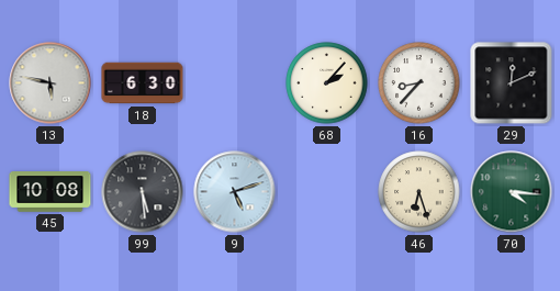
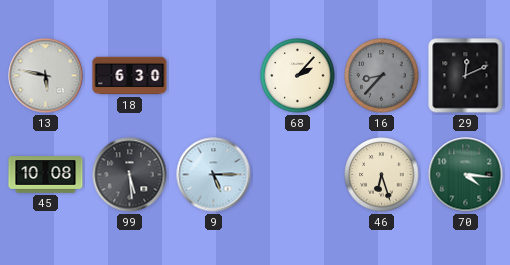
16 dial: white -> grey (382, 76)
9: 5:12 -> 5:15 (214, 175)
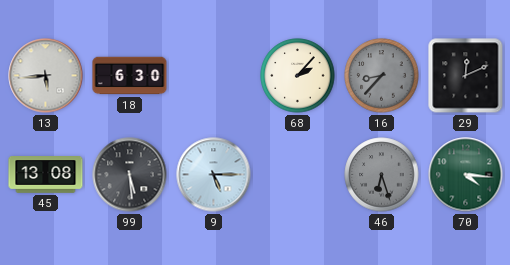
13: 5:47 -> 5:44 (46, 76)
45: 10:08 -> 13:08 (46, 175)
46 dial: cream -> grey (382, 175)
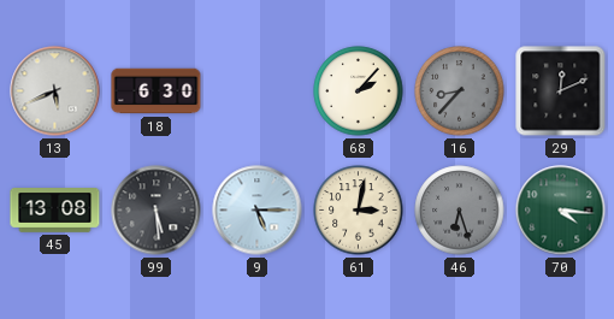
13: 5:44 -> 5:41 (55, 91)
61: none -> 3:02 (359, 211)
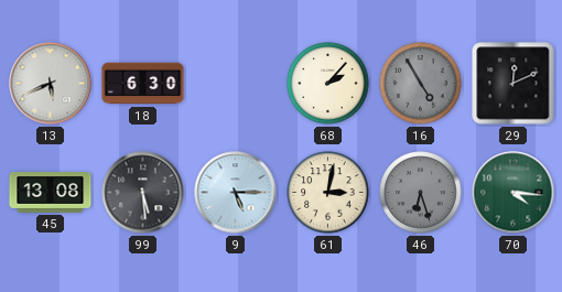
16: 8:37 -> 4:55 (421, 84)
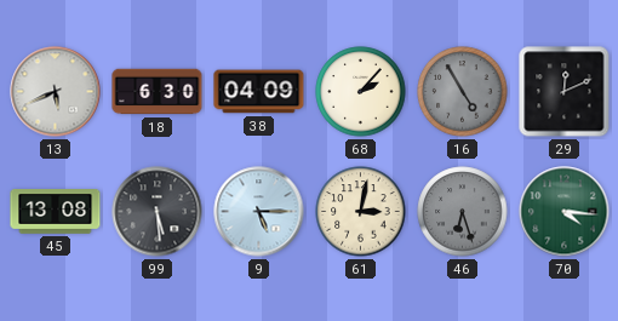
38: none -> 04:09 (259, 92)
